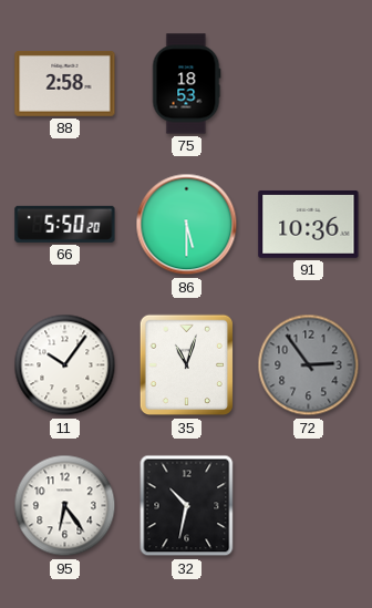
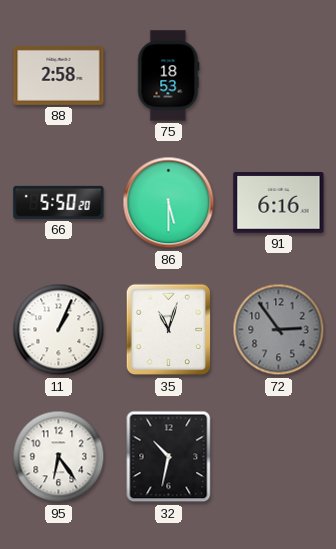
91: 10:36 -> 6:16 (279, 203)
11: 10:06 -> 1:04 (59, 330)
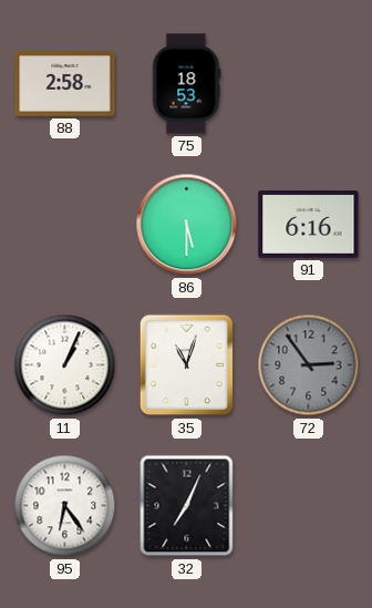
66: 5:50 -> none (59, 202)
32: 10:32 -> 7:04 (187, 506)
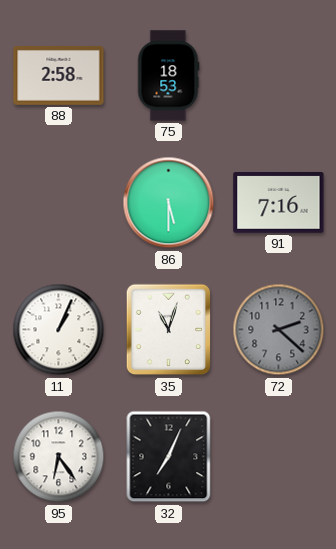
91: 6:16 -> 7:16 (279, 203)
72: 2:54 -> 2:22 (279, 330)
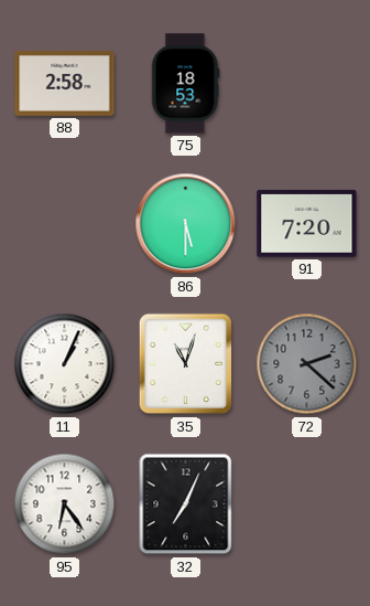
91: 7:16 -> 7:20 (307, 224)
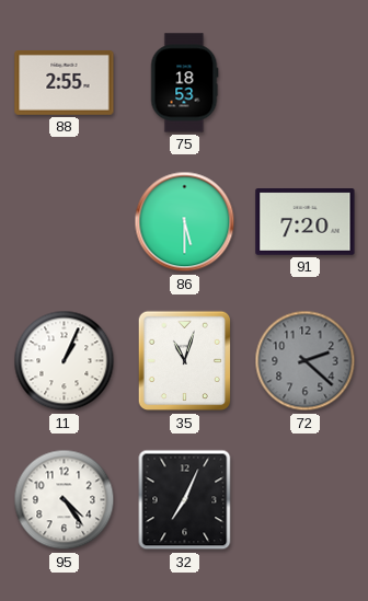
88: 2:58 -> 2:55 (65, 83)
95: 6:24 -> 4:24 (65, 500)
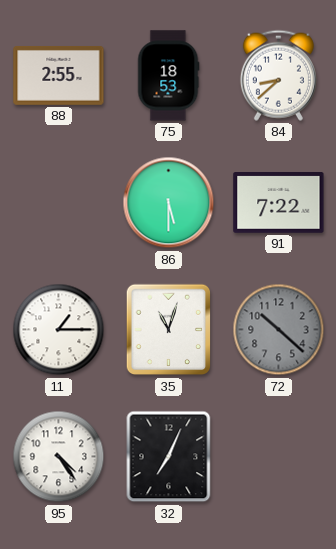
84: none -> 8:38 (278, 75)
91: 7:20 -> 7:22 (279, 203)
11: 1:04 -> 1:15 (59, 330)
72: 2:22 -> 10:22 (279, 330)
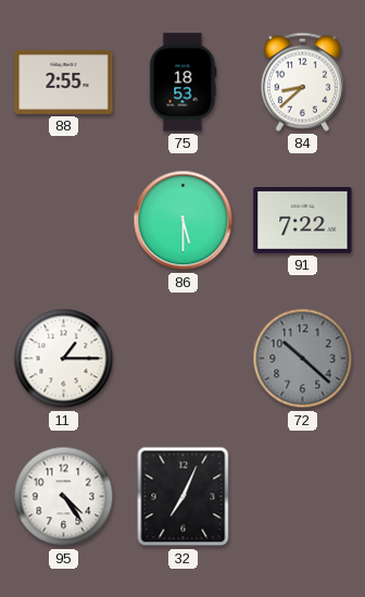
35: 11:03 -> none (168, 330)
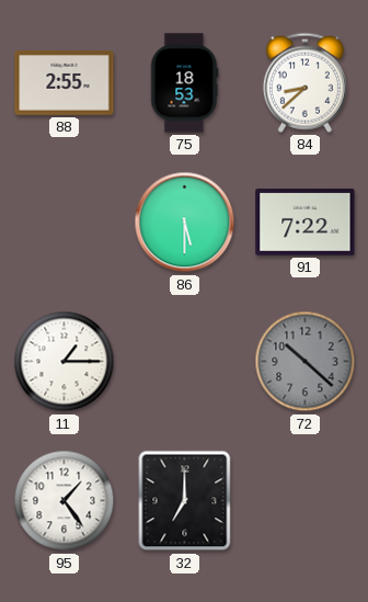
95: 4:24 -> 1:24 (65, 501)
32: 7:04 -> 7:00 (185, 501)
